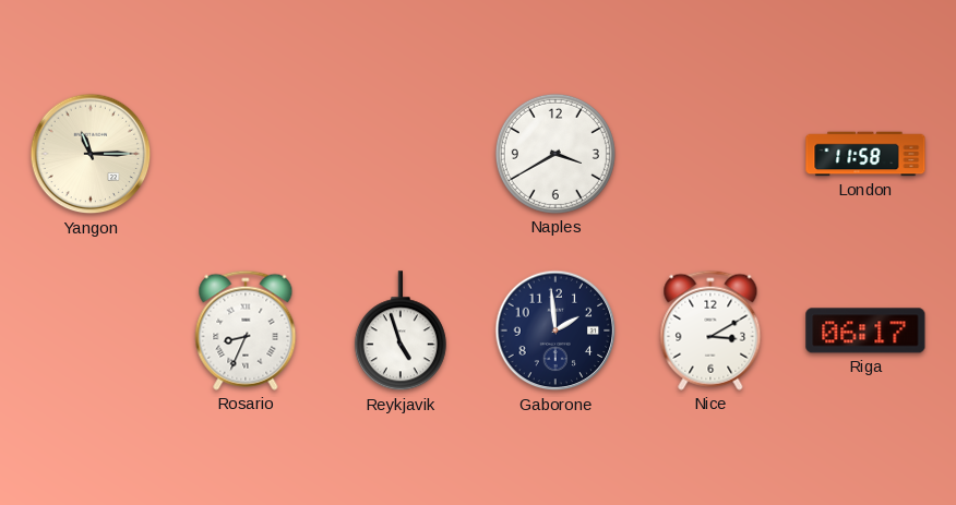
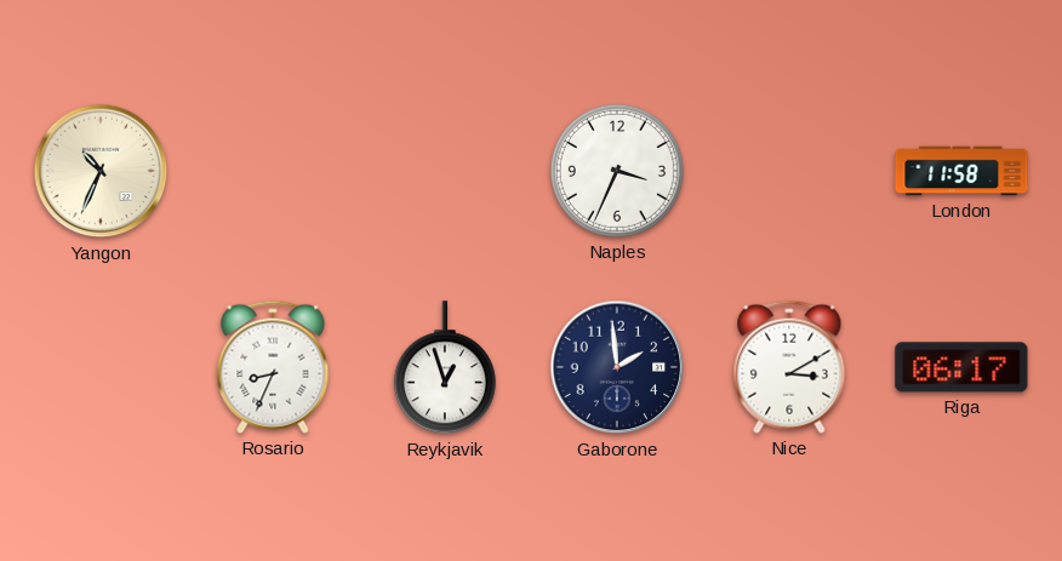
Yangon: 11:15 -> 10:34 (101, 171)
Naples: 3:40 -> 3:34 (617, 171)
Reykjavik: 4:57 -> 12:57 (445, 368)
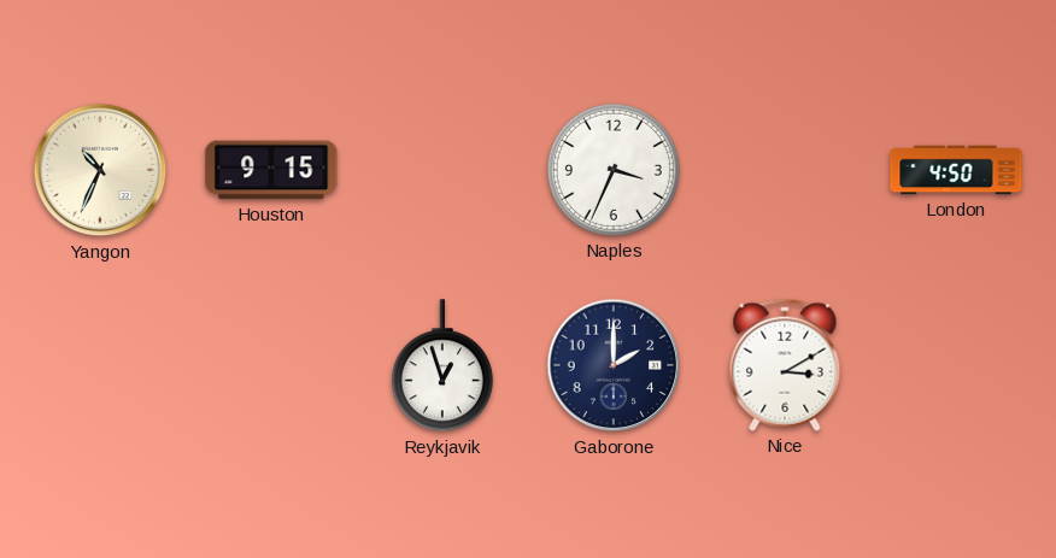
Houston: none -> 9:15 (271, 170)
London: 11:58 -> 4:50 (956, 170)
Rosario: 8:34 -> none (273, 367)
Gaborone: 1:59 -> 2:00 (614, 365)
Riga: 06:17 -> none (961, 367)
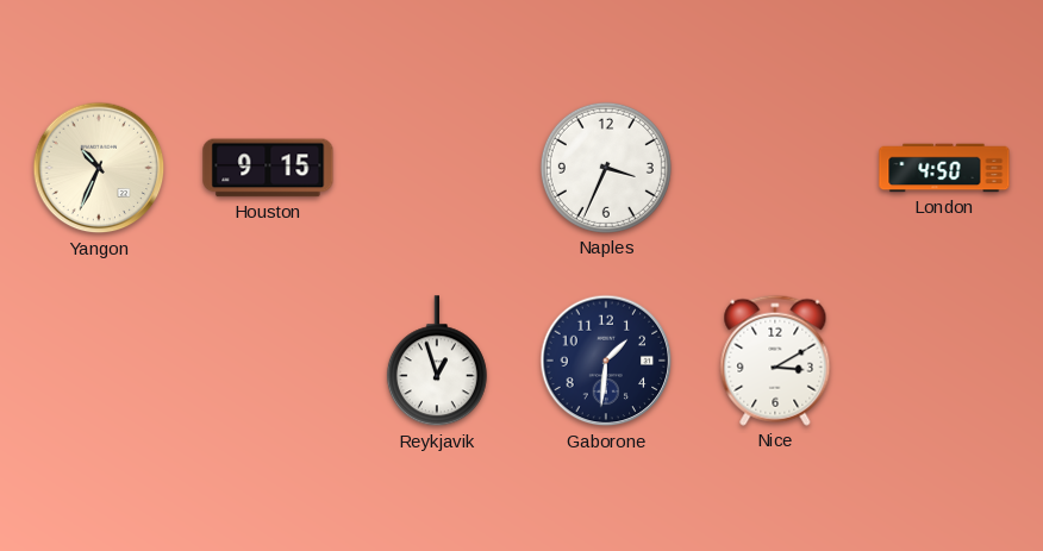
Gaborone: 2:00 -> 1:31 (606, 361)
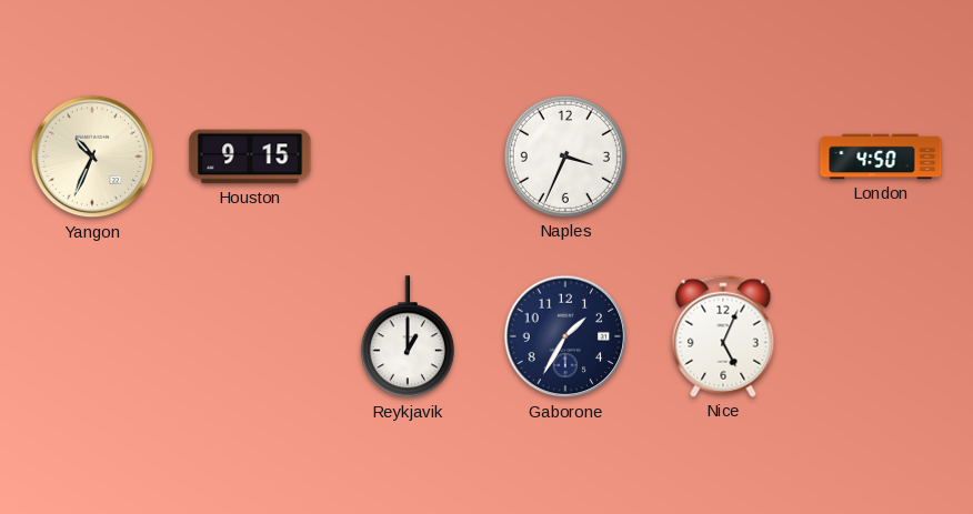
Reykjavik: 12:57 -> 1:00 (408, 337)
Gaborone: 1:31 -> 1:35 (565, 336)
Nice: 3:10 -> 5:04 (723, 336)
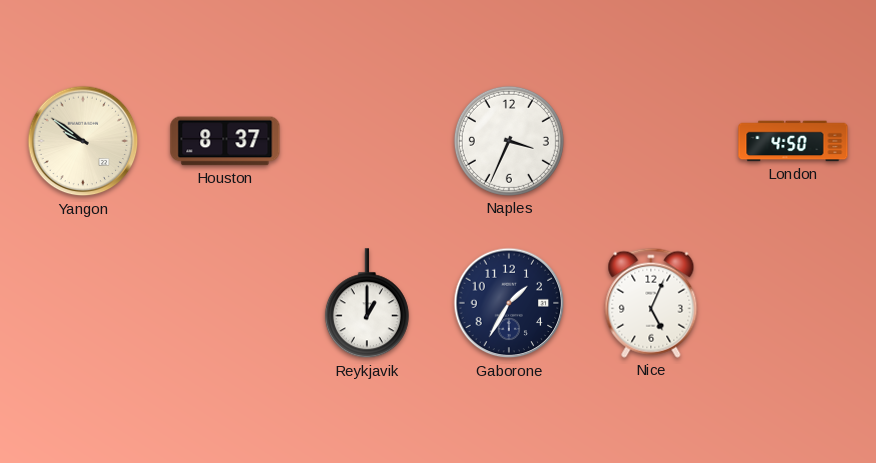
Yangon: 10:34 -> 9:51 (83, 141)
Houston: 9:15 -> 8:37 (225, 141)
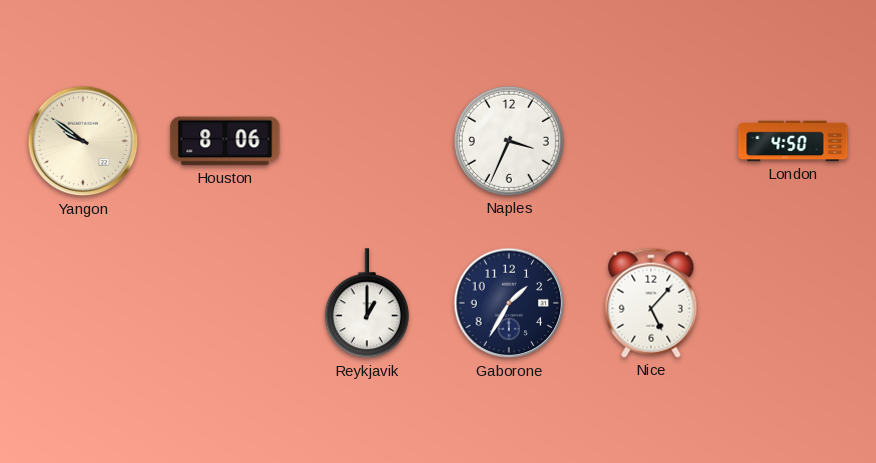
Houston: 8:37 -> 8:06 (225, 141)
Nice: 5:04 -> 5:07 (651, 303)
